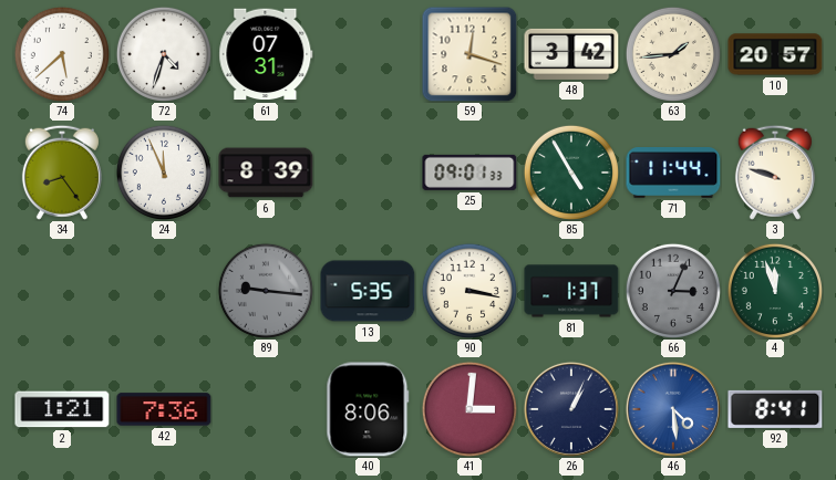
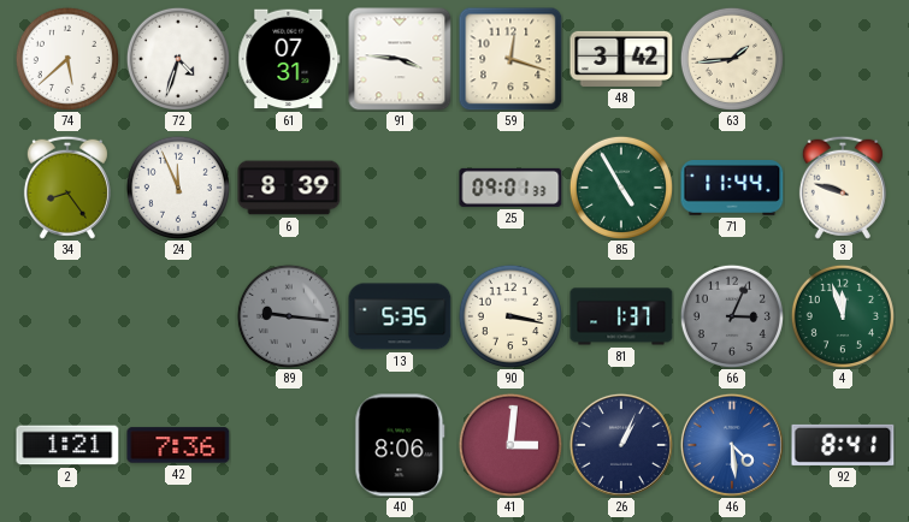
91: none -> 3:46 (400, 59)
10: 20:57 -> none (775, 54)
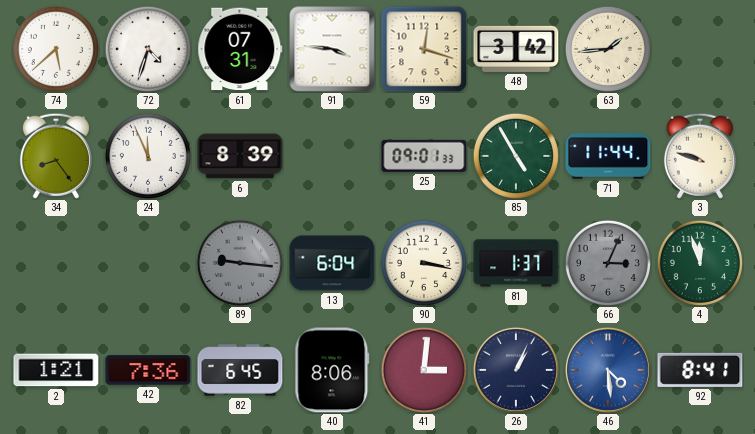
13: 5:35 -> 6:04 (332, 263)
82: none -> 6:45 (240, 370)
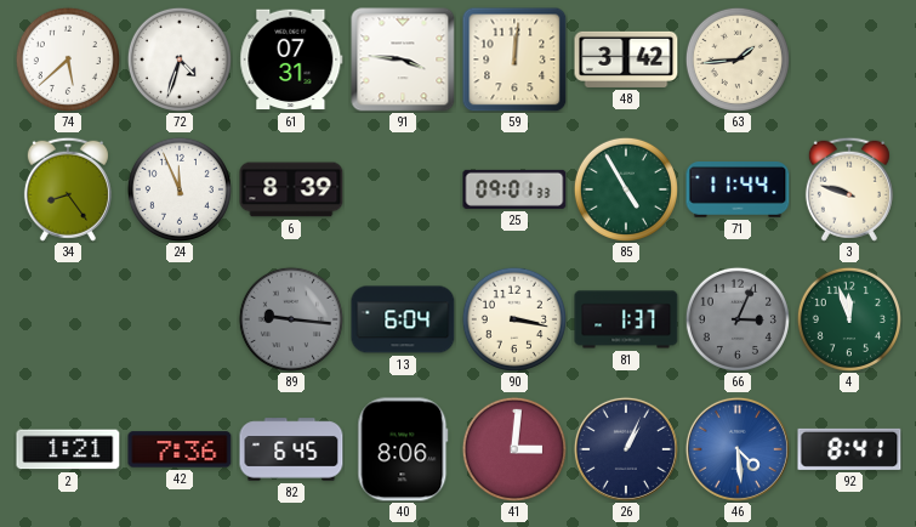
59: 12:18 -> 12:01 (514, 59)
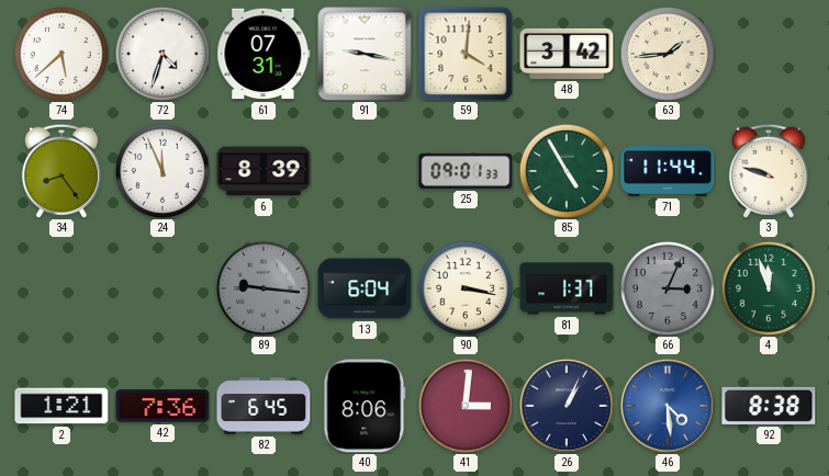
91: 3:46 -> 9:17 (365, 54)
59: 12:01 -> 4:01 (466, 54)
92: 8:41 -> 8:38 (769, 406)
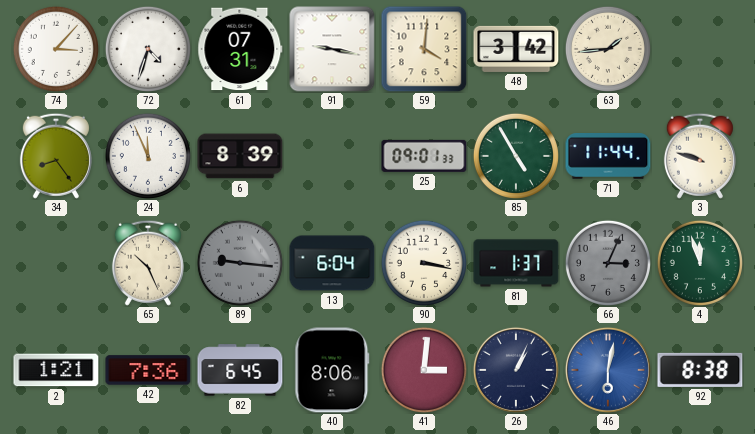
74: 5:38 -> 3:07 (56, 49)
65: none -> 10:26 (148, 263)
46: 4:29 -> 6:02 (608, 370)
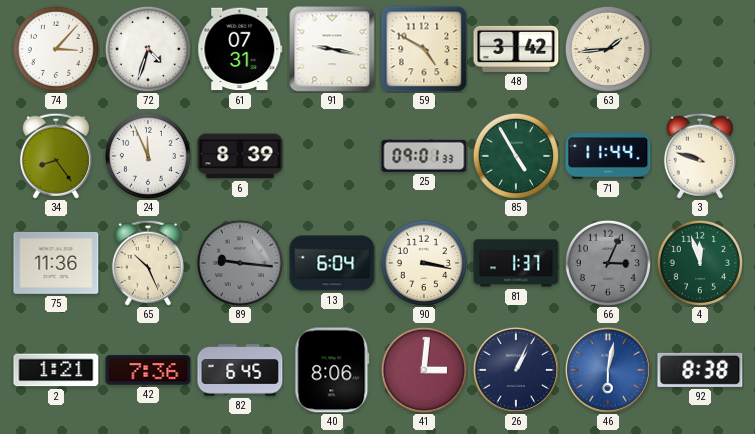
59: 4:01 -> 4:50 (424, 49)
75: none -> 11:36 (56, 263)
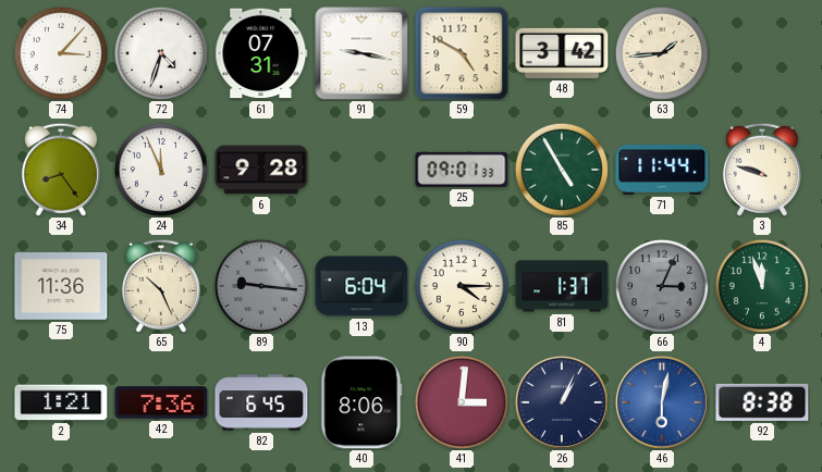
6: 8:39 -> 9:28 (261, 170)
90: 3:17 -> 4:15 (462, 286)
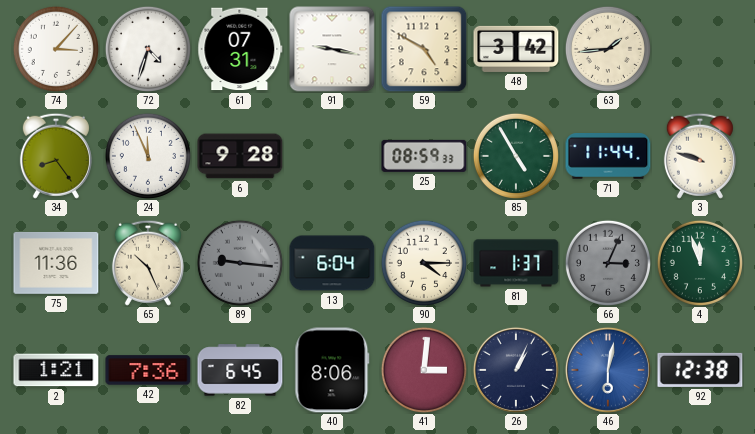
25: 09:01 -> 08:59 (424, 156)
92: 8:38 -> 12:38 (700, 370)
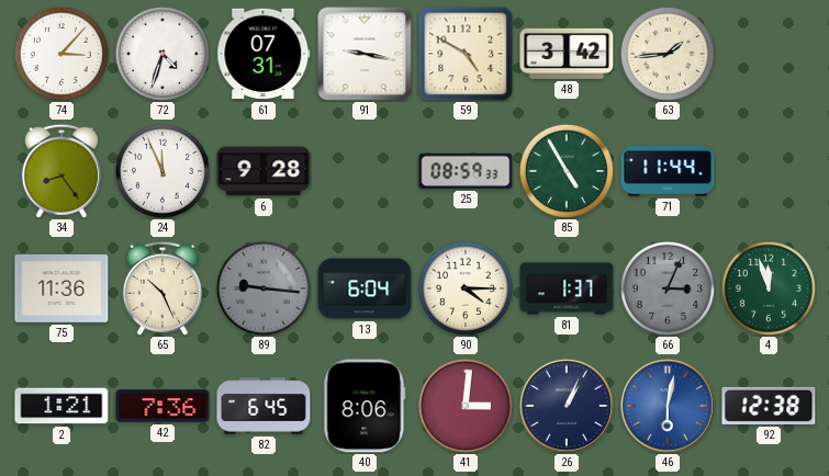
3: 9:48 -> none (700, 156)
